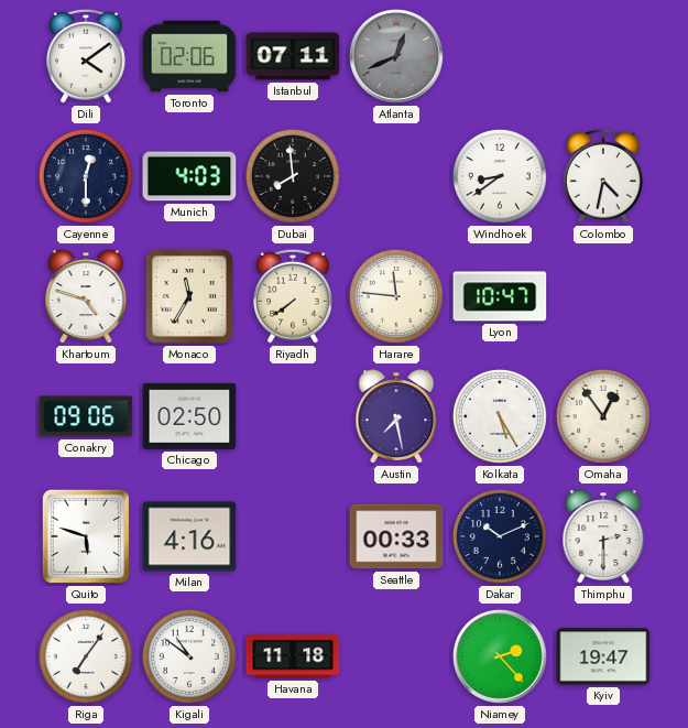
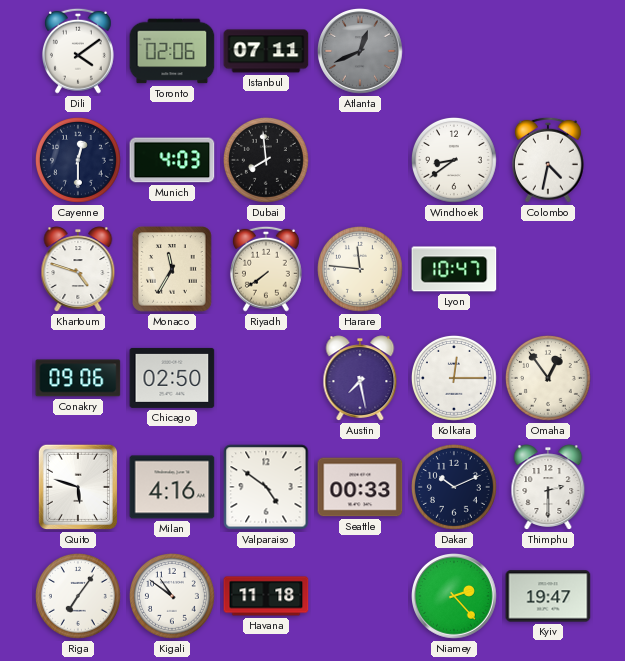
Kolkata: 5:25 -> 12:15 (454, 378)
Valparaiso: none -> 4:51 (266, 487)
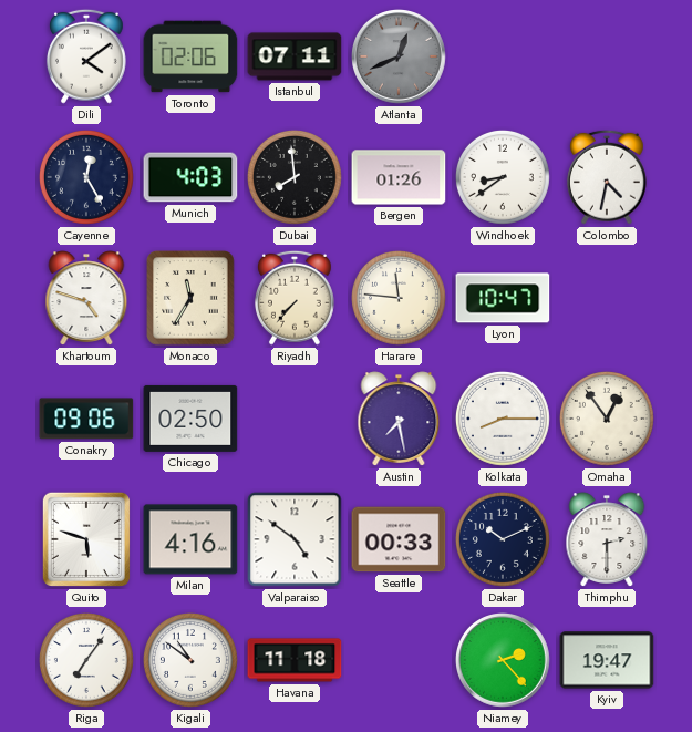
Cayenne: 12:30 -> 12:25 (86, 177)
Bergen: none -> 01:26 (399, 177)
Riyadh: 7:39 -> 7:37 (295, 298)
Kolkata: 12:15 -> 8:15 (503, 419)
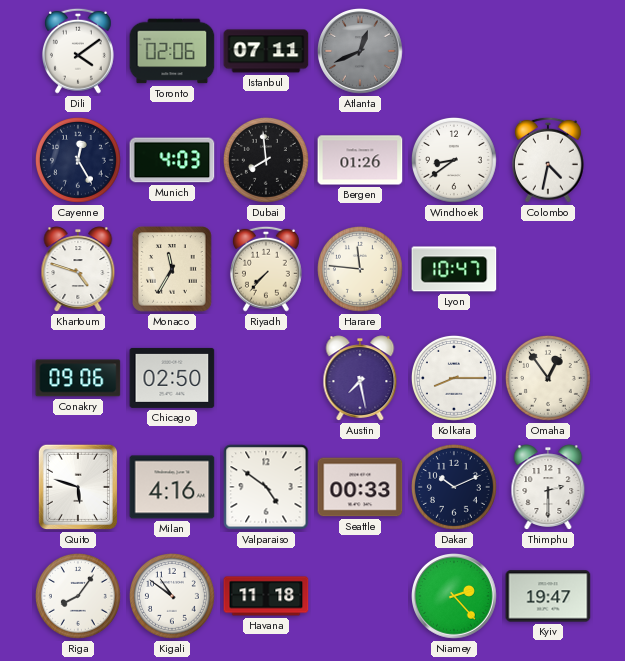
Riga: 7:06 -> 8:06 (78, 596)
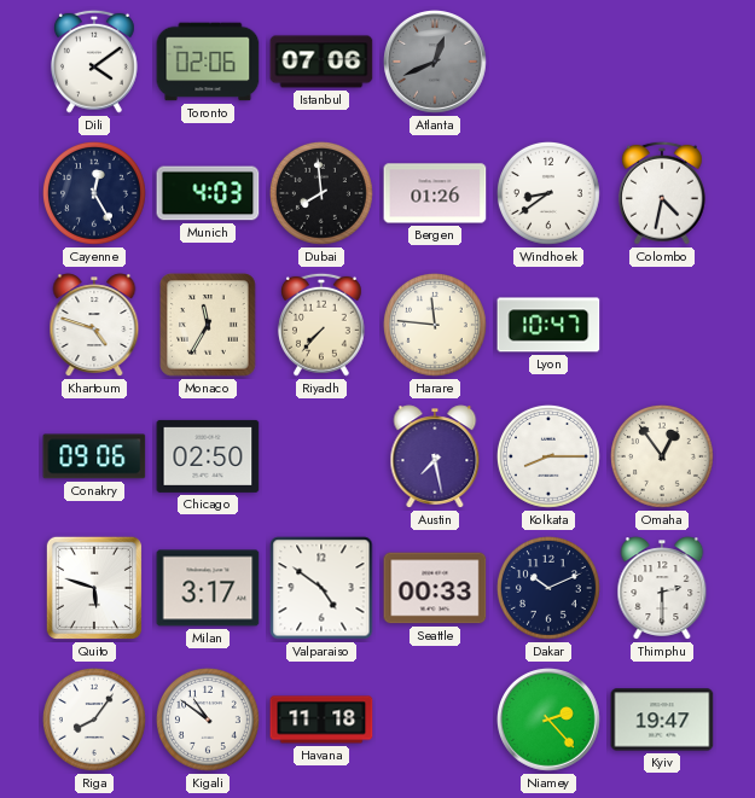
Istanbul: 07:11 -> 07:06 (321, 62)
Milan: 4:16 -> 3:17 (208, 588)
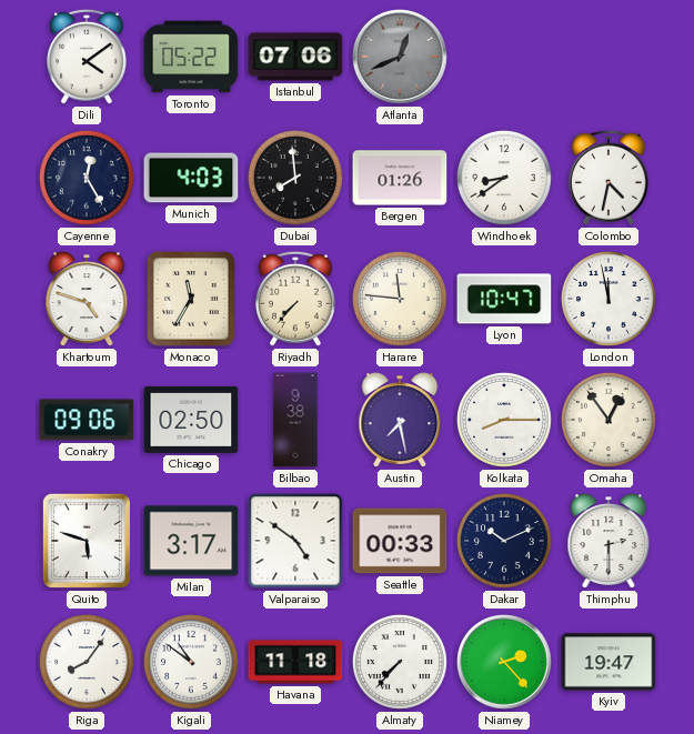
Toronto: 02:06 -> 05:22 (191, 57)
London: none -> 11:58 (608, 299)
Bilbao: none -> 9:38 (295, 420)
Almaty: none -> 7:37 (400, 662)
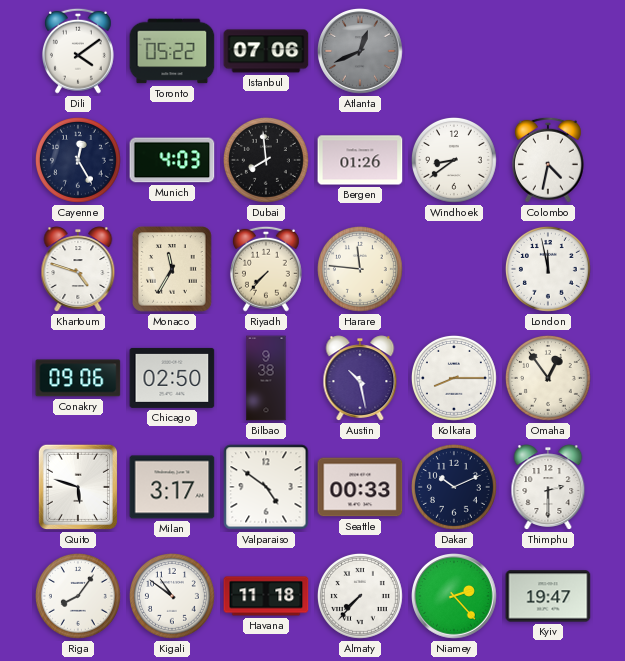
Lyon: 10:47 -> none (504, 299)
Austin: 7:28 -> 10:28 (360, 378)
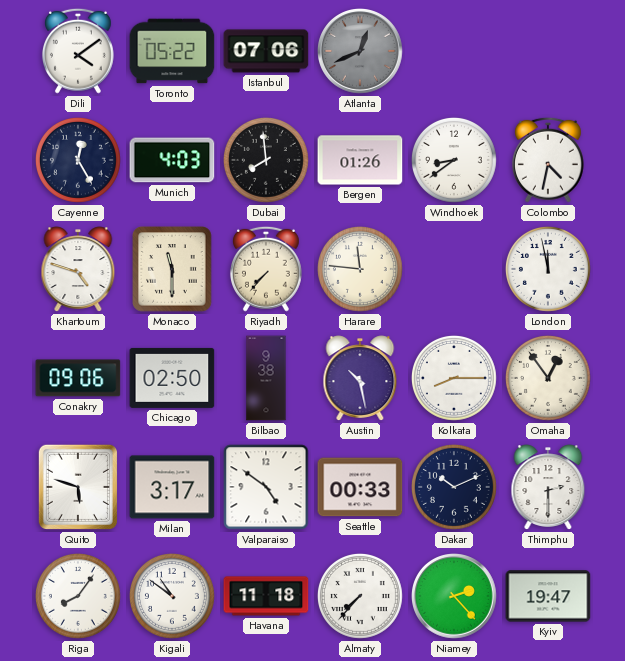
Monaco: 11:35 -> 11:30 (172, 269)
